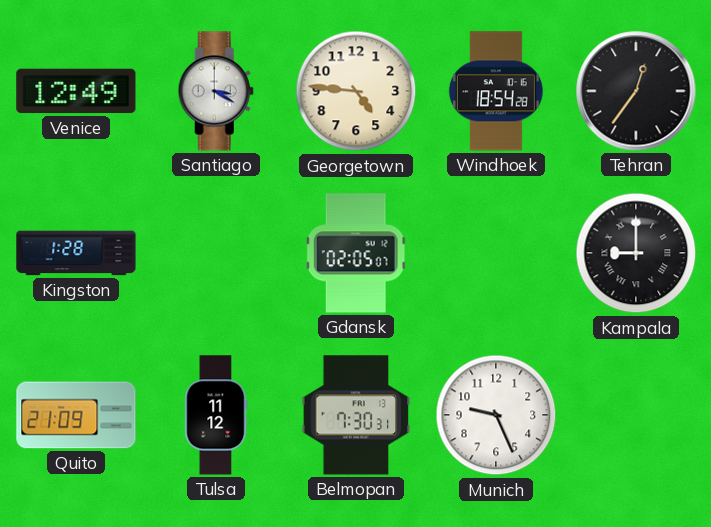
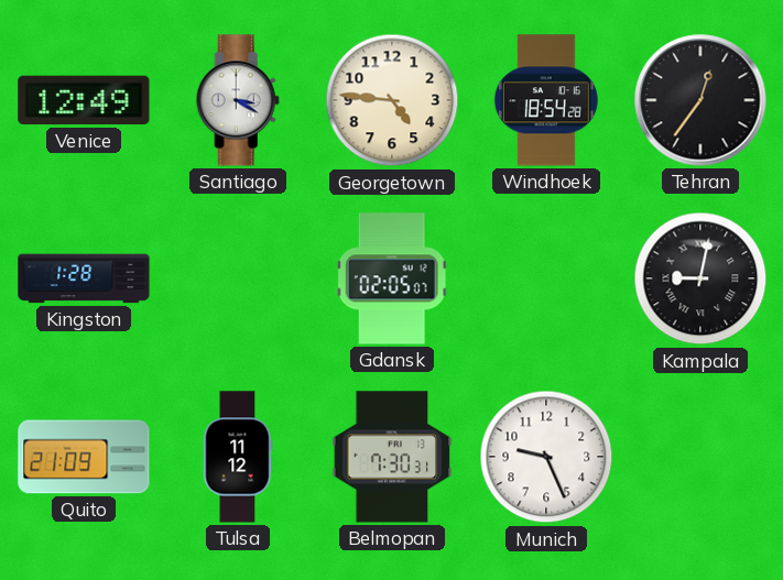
Kampala: 9:00 -> 9:02 (700, 278)
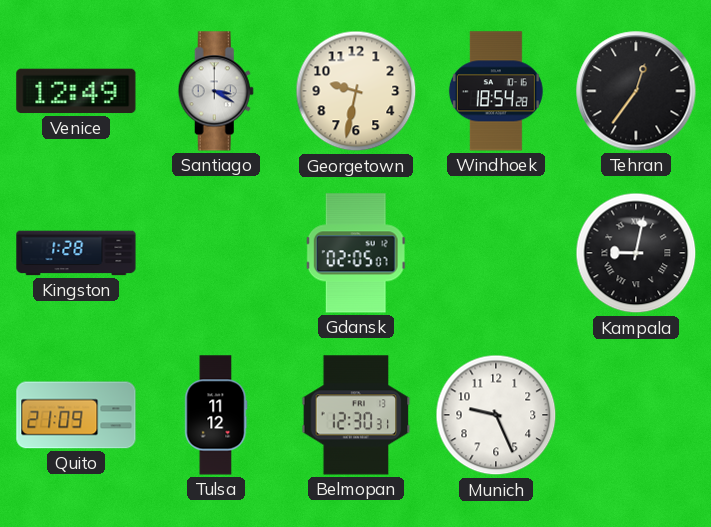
Georgetown: 4:46 -> 9:32 (356, 91)
Belmopan: 7:30 -> 12:30 (356, 415)
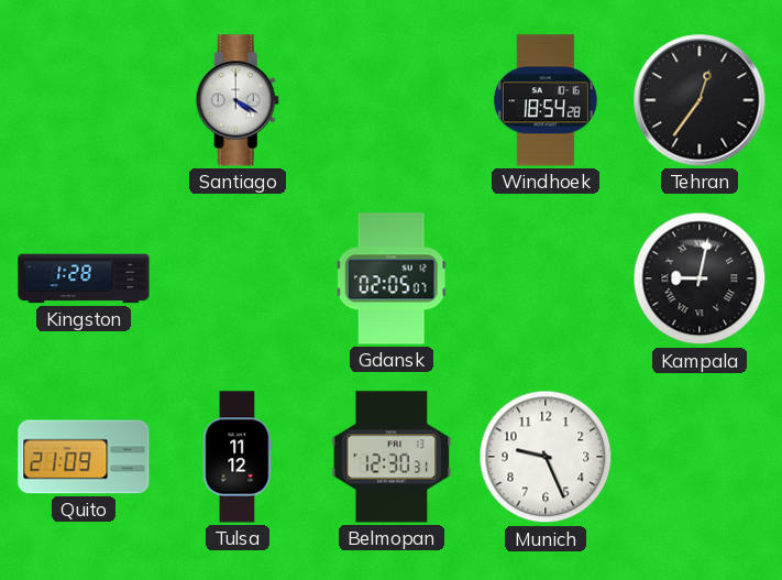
Venice: 12:49 -> none (76, 91)
Santiago: 3:20 -> 4:20 (238, 100)
Georgetown: 9:32 -> none (356, 91)
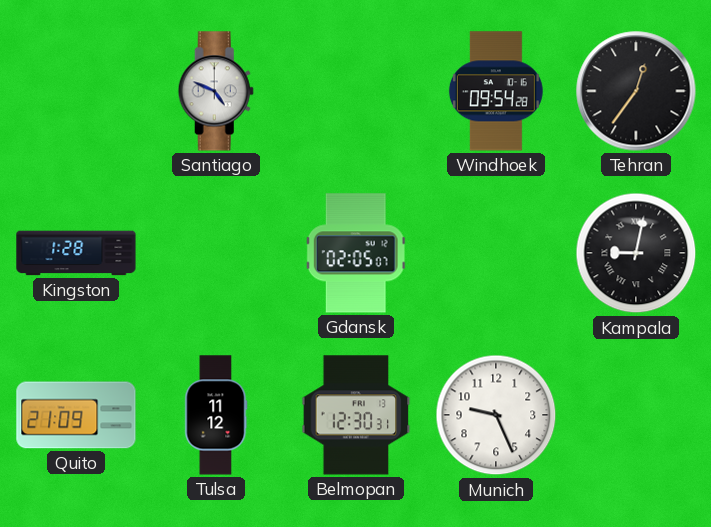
Santiago: 4:20 -> 4:49 (216, 91)
Windhoek: 18:54 -> 09:54 (496, 91)
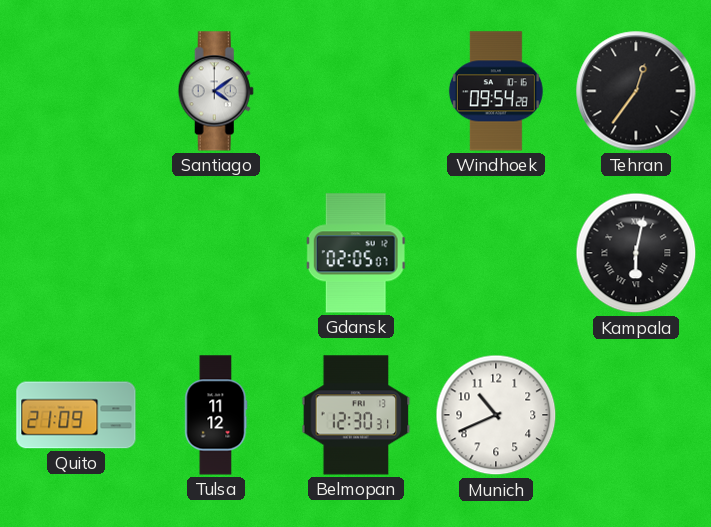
Santiago: 4:49 -> 4:09 (216, 91)
Kingston: 1:28 -> none (76, 253)
Kampala: 9:02 -> 6:02 (636, 253)
Munich: 9:26 -> 10:41 (496, 415)
